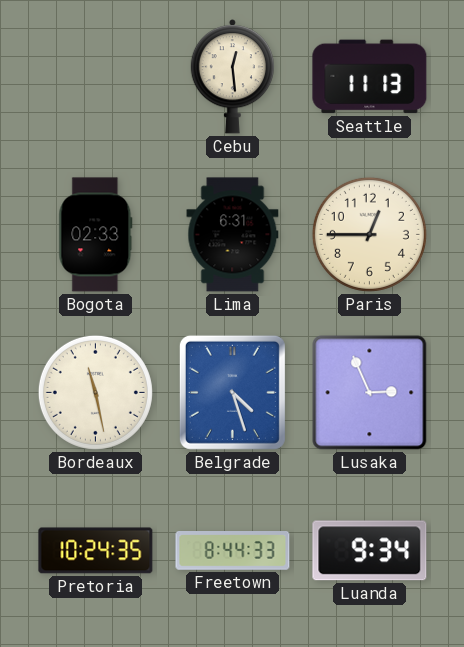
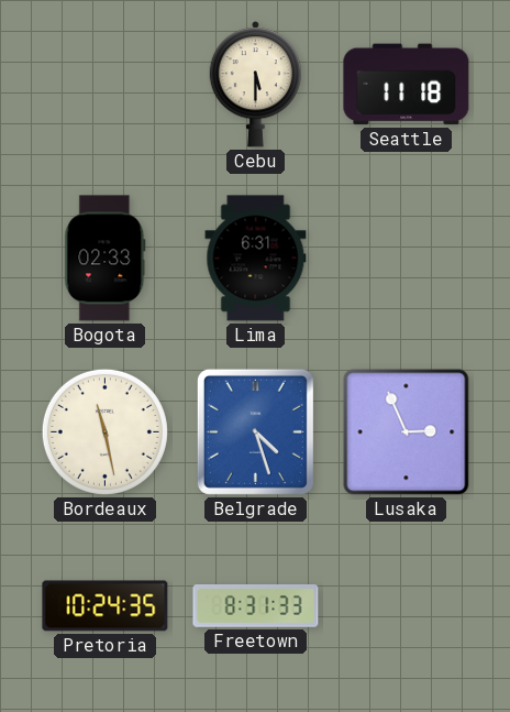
Cebu: 12:29 -> 5:30 (255, 85)
Seattle: 11:13 -> 11:18 (407, 85)
Paris: 12:45 -> none (369, 234)
Freetown: 8:44 -> 8:31 (256, 606)
Luanda: 9:34 -> none (370, 551)
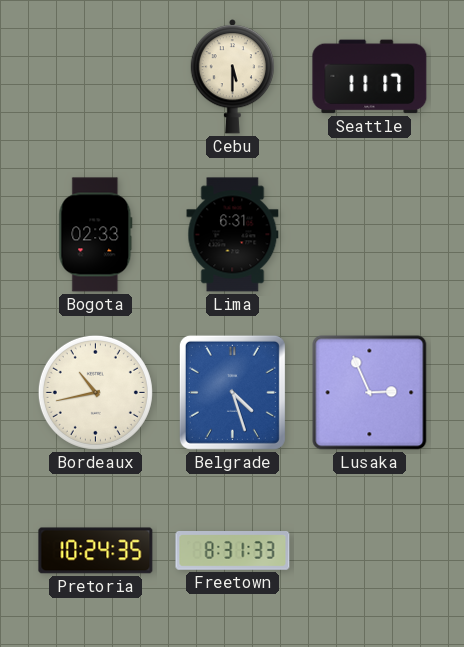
Seattle: 11:18 -> 11:17 (370, 77)
Bordeaux: 11:28 -> 10:43 (95, 392)
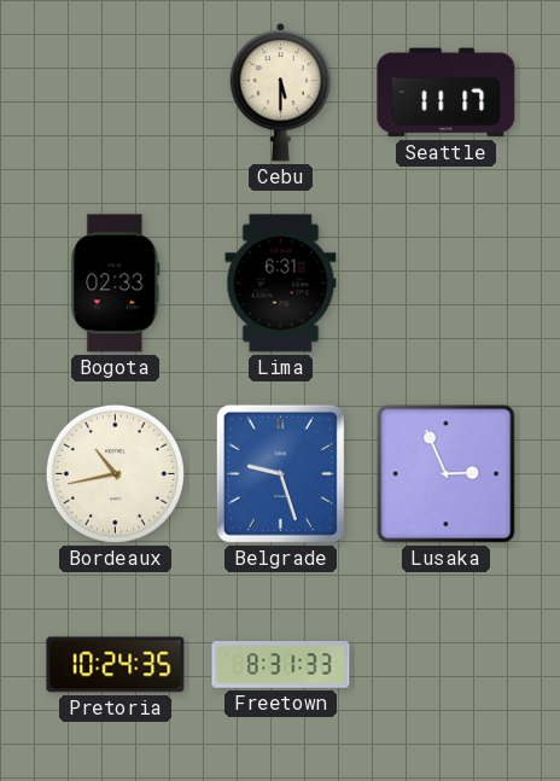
Belgrade: 4:27 -> 9:27 (280, 473)
